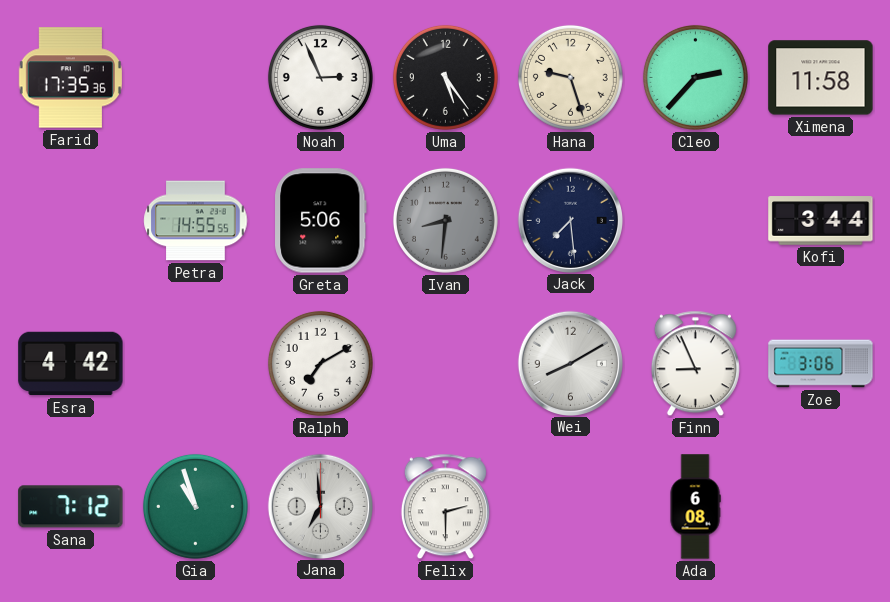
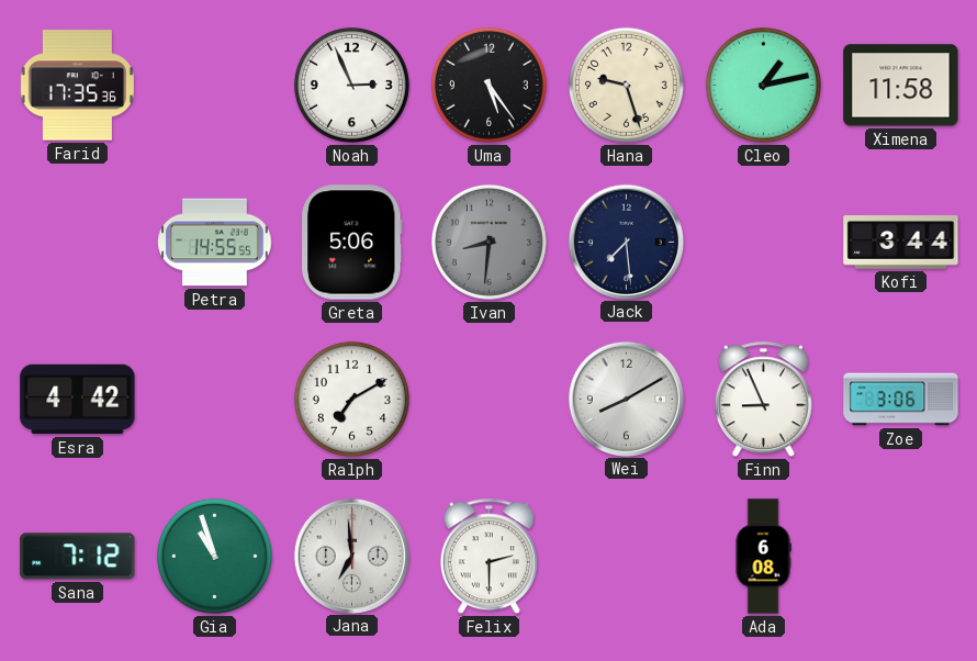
Cleo: 2:37 -> 1:13 (763, 85)
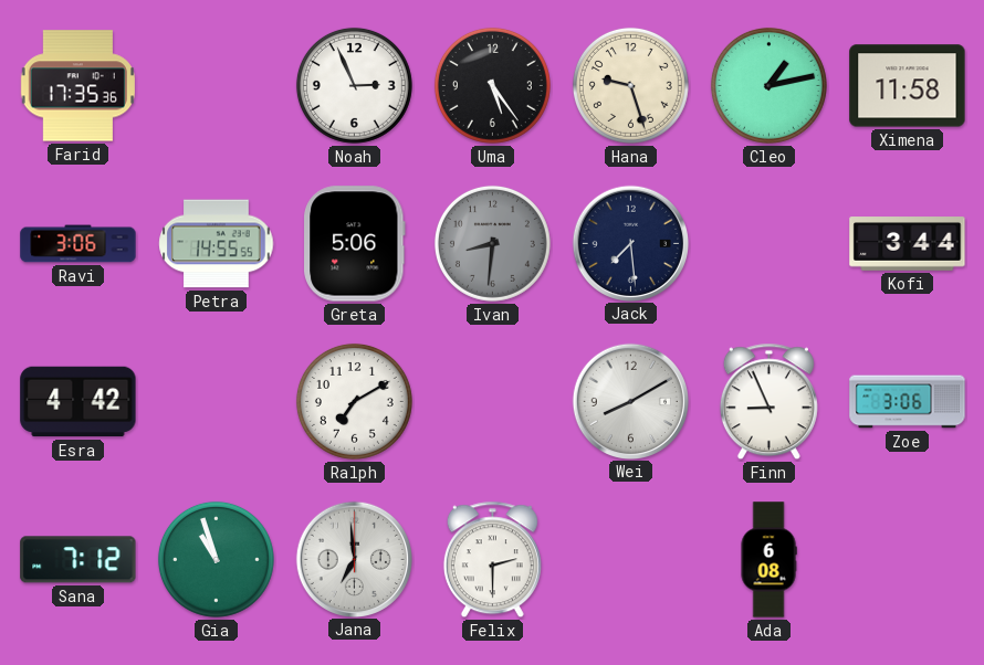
Ravi: none -> 3:06 (78, 244)
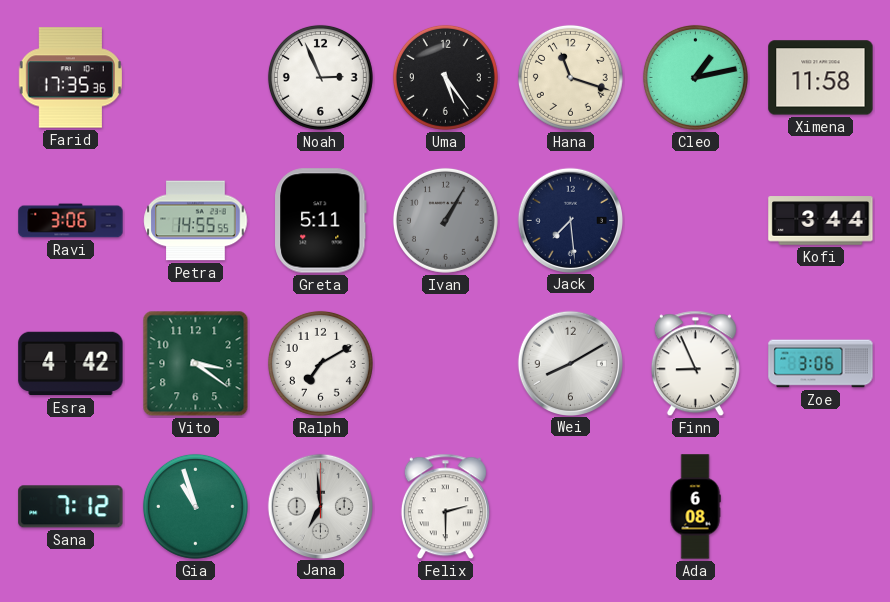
Hana: 9:27 -> 11:18 (570, 77)
Greta: 5:06 -> 5:11 (321, 221)
Ivan: 8:31 -> 1:05 (445, 220)
Vito: none -> 3:21 (196, 364)
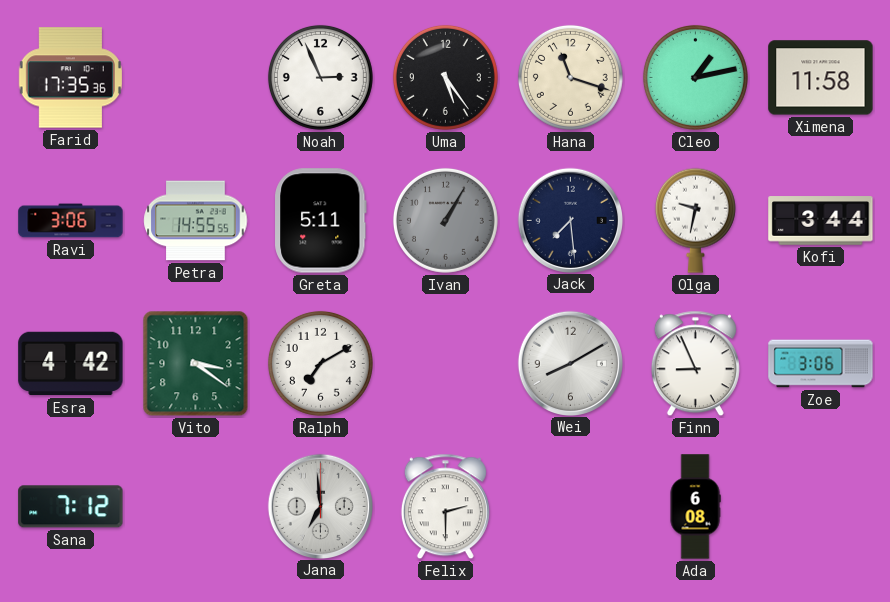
Olga: none -> 9:32 (695, 220)
Gia: 10:57 -> none (195, 506)
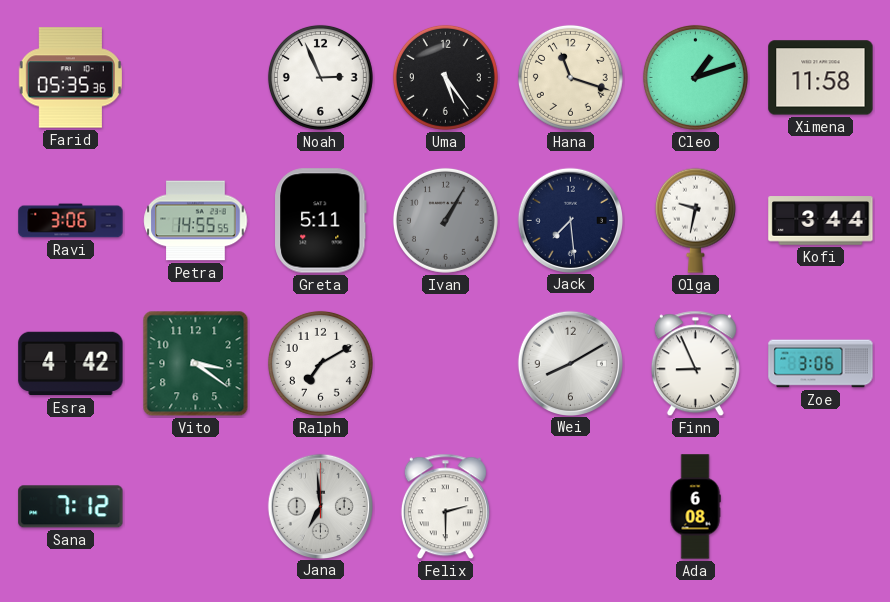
Farid: 17:35 -> 05:35 (70, 78)
Cleo: 1:13 -> 1:12 (695, 77)
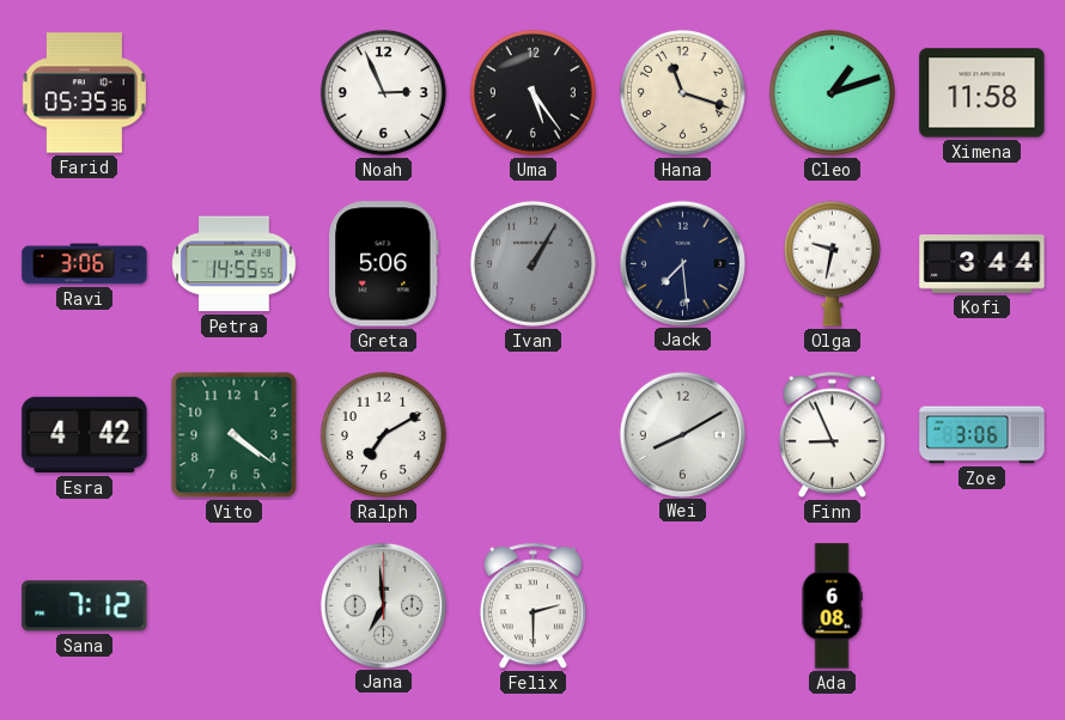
Greta: 5:11 -> 5:06 (384, 264)
Vito: 3:21 -> 4:21 (235, 435)
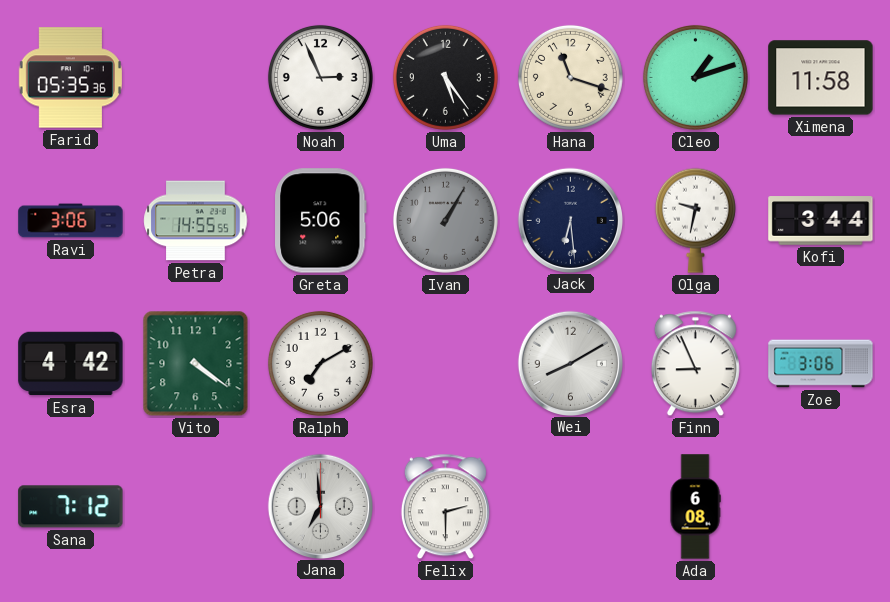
Jack: 7:29 -> 6:29 (570, 220)
